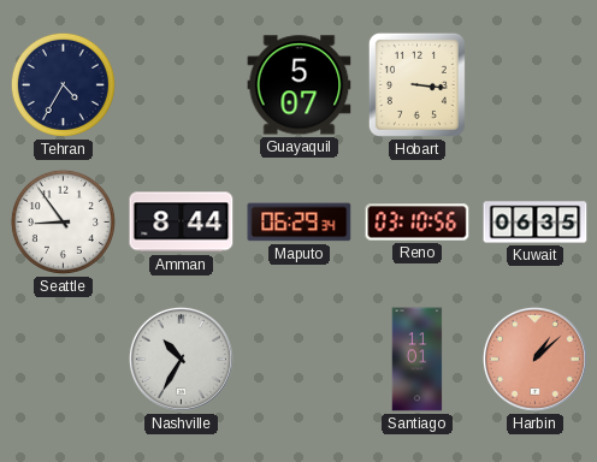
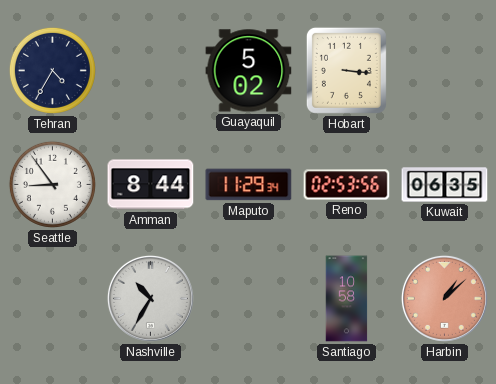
Guayaquil: 5:07 -> 5:02 (249, 71)
Maputo: 06:29 -> 11:29 (249, 185)
Reno: 03:10 -> 02:53 (347, 185)
Santiago: 11:01 -> 10:58 (347, 299)
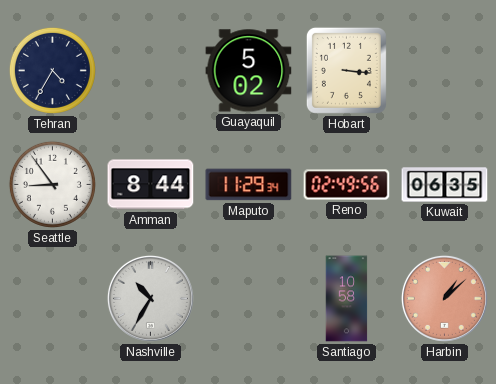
Reno: 02:53 -> 02:49 (347, 185)
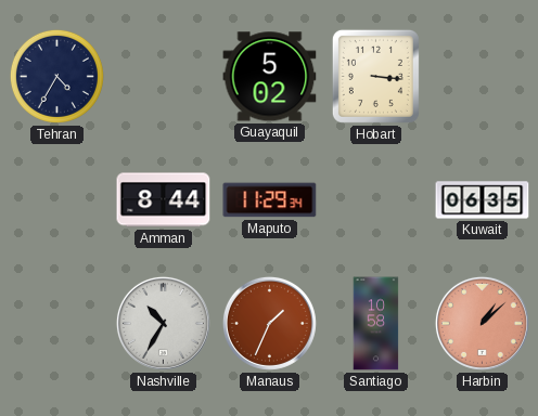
Seattle: 8:54 -> none (52, 184)
Reno: 02:49 -> none (347, 185)
Manaus: none -> 1:34 (269, 323)
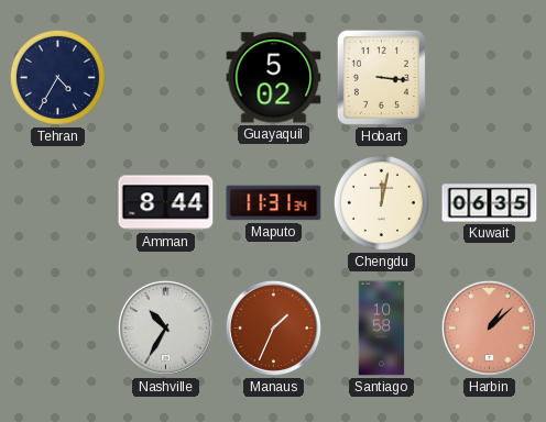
Maputo: 11:29 -> 11:31 (274, 203)
Chengdu: none -> 12:02 (381, 202)
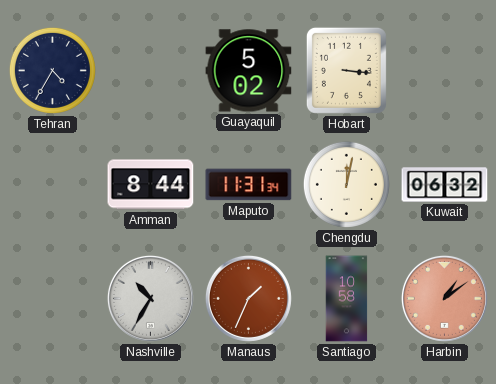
Kuwait: 06:35 -> 06:32 (445, 185)
Harbin: 1:08 -> 1:09 (444, 298)
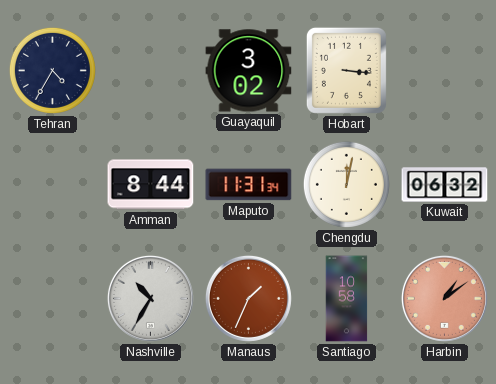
Guayaquil: 5:02 -> 3:02 (249, 71)
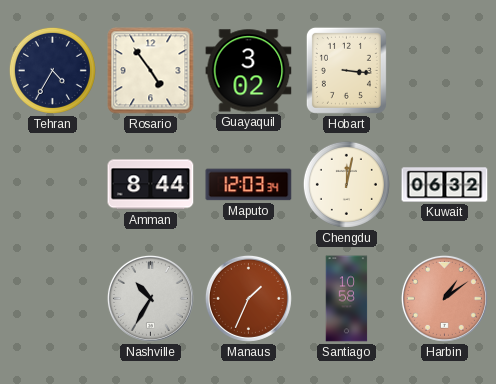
Rosario: none -> 4:54 (151, 71)
Maputo: 11:31 -> 12:03 (249, 185)
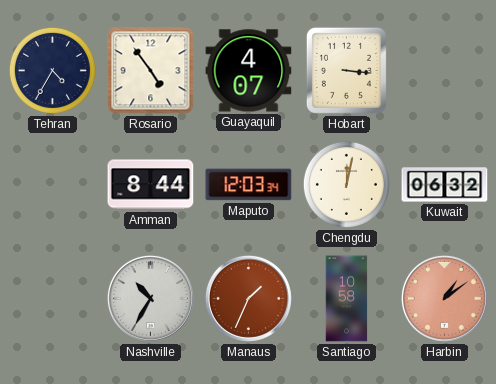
Guayaquil: 3:02 -> 4:07 (249, 71)
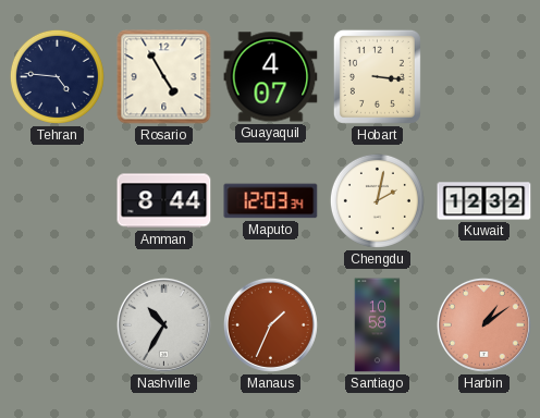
Tehran: 4:35 -> 4:46 (57, 76)
Rosario: 4:54 -> 4:55 (164, 77)
Chengdu: 12:02 -> 2:02 (377, 200)
Kuwait: 06:32 -> 12:32 (484, 201)
